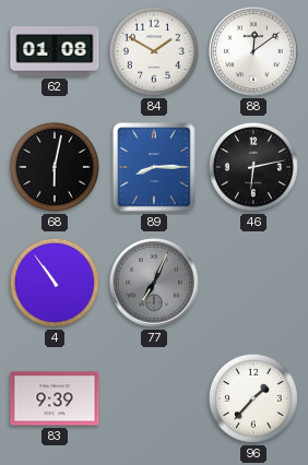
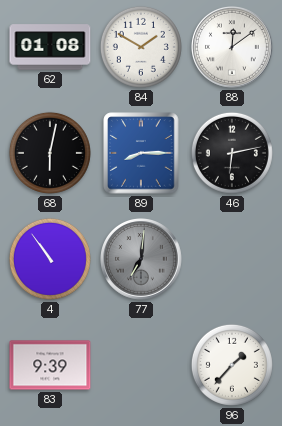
77: 7:04 -> 7:01 (142, 260)
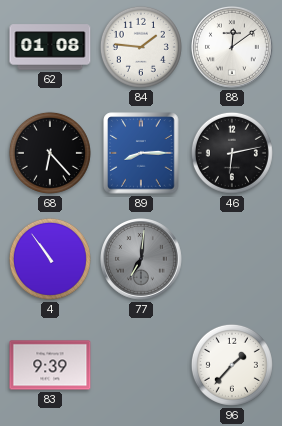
84: 1:50 -> 1:46 (141, 47)
68: 6:02 -> 6:23 (50, 153)
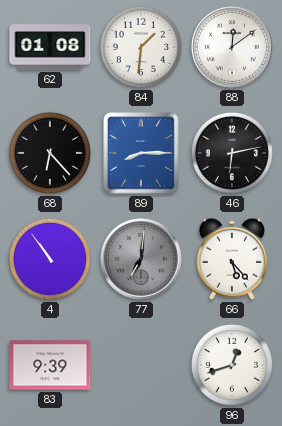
84: 1:46 -> 1:31 (141, 47)
66: none -> 5:23 (232, 259)
96: 1:37 -> 12:42 (232, 365)
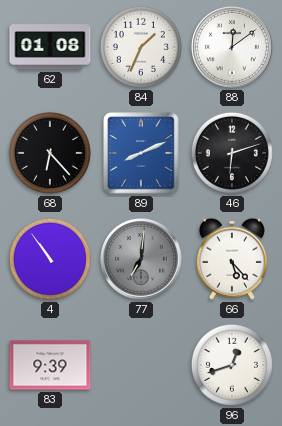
84: 1:31 -> 1:34 (141, 47)
89: 8:15 -> 8:11 (141, 153)
46: 6:13 -> 6:12 (232, 153)
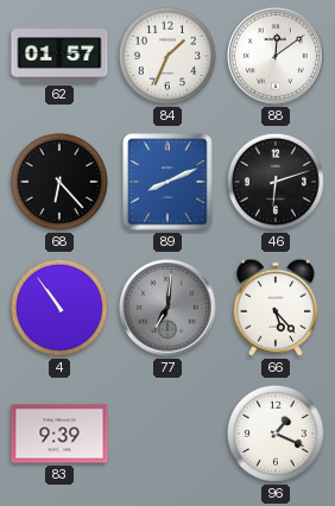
62: 01:08 -> 01:57 (59, 56)
96: 12:42 -> 1:19 (276, 434)
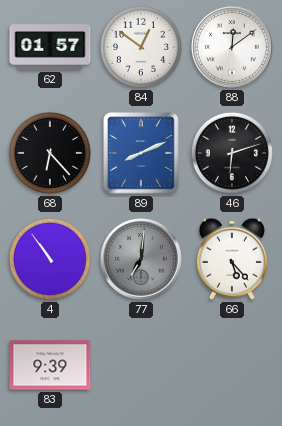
84: 1:34 -> 12:51 (141, 47)
96: 1:19 -> none (276, 434)
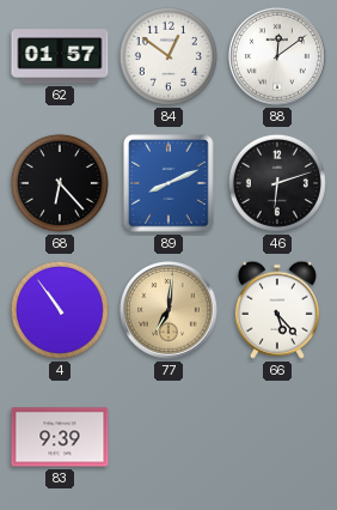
77 dial: grey -> champagne (170, 311)
